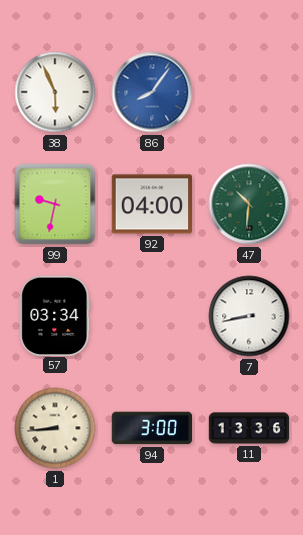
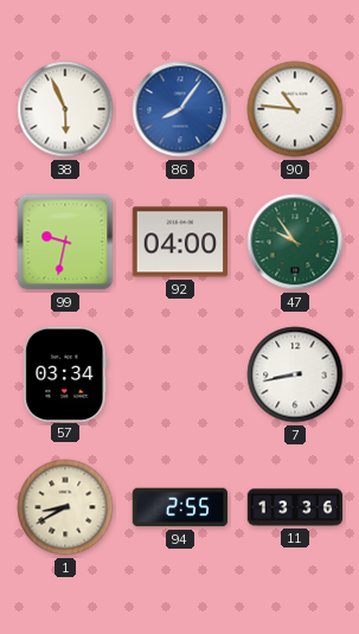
90: none -> 10:46 (295, 109)
47: 10:31 -> 9:54 (295, 242)
1: 8:44 -> 8:40 (65, 507)
94: 3:00 -> 2:55 (180, 507)
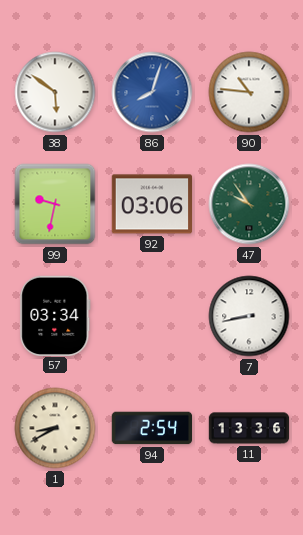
38: 5:56 -> 5:51 (55, 92)
86: 8:06 -> 8:03 (152, 92)
92: 04:00 -> 03:06 (152, 204)
94: 2:55 -> 2:54 (152, 428)
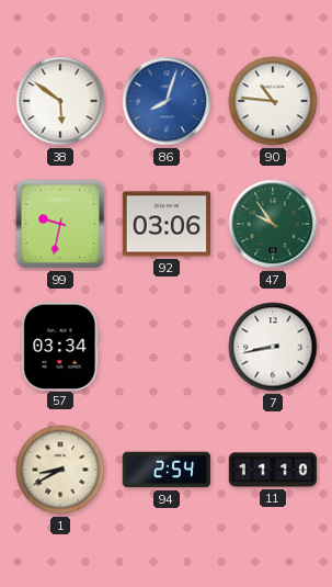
11: 13:36 -> 11:10 (273, 470)
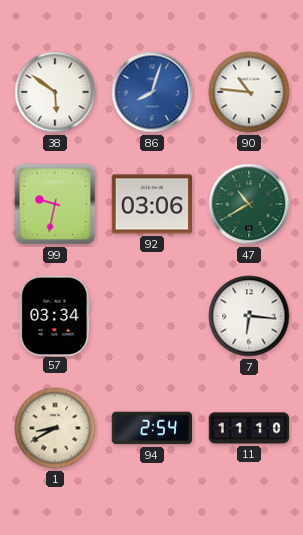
47: 9:54 -> 10:40 (249, 204)
7: 8:43 -> 6:16 (249, 316)
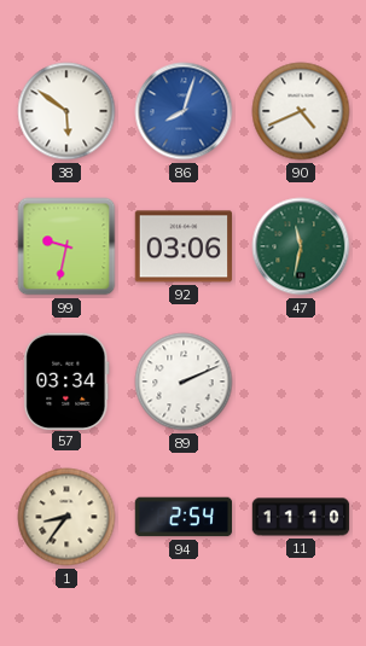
90: 10:46 -> 4:41 (301, 111)
47: 10:40 -> 11:32 (301, 246)
89: none -> 2:11 (184, 382)
7: 6:16 -> none (249, 316)
1: 8:40 -> 8:36 (66, 517)
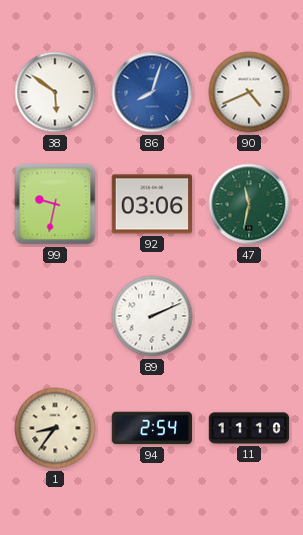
57: 03:34 -> none (66, 380)
